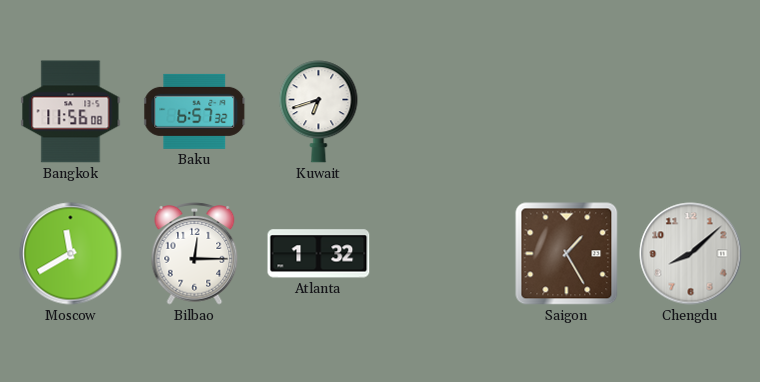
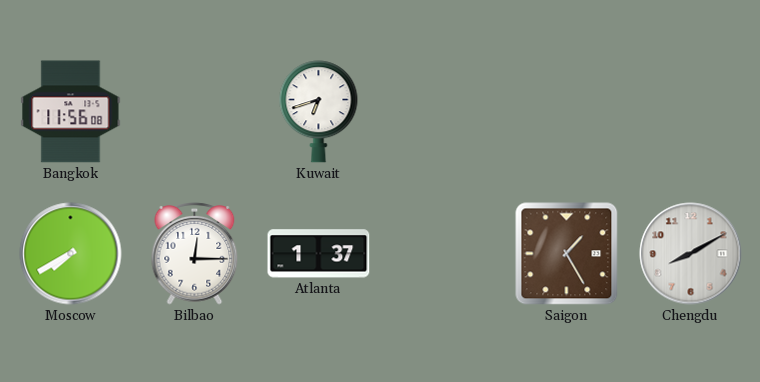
Baku: 6:57 -> none (195, 111)
Moscow: 11:40 -> 7:40 (71, 254)
Atlanta: 1:32 -> 1:37 (319, 254)
Chengdu: 8:08 -> 8:10 (691, 254)
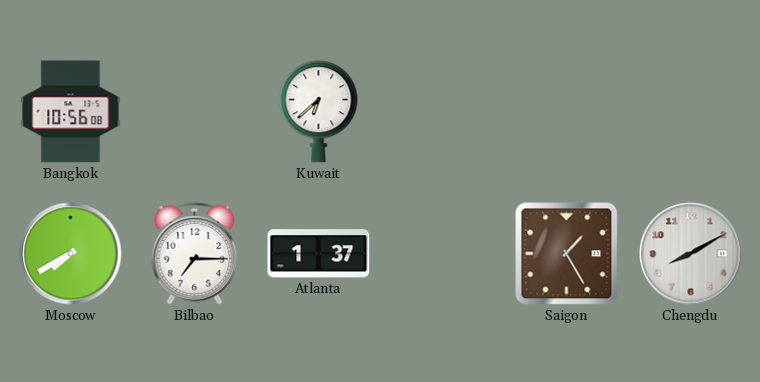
Bangkok: 11:56 -> 10:56 (71, 112)
Kuwait: 6:42 -> 6:38 (319, 112)
Bilbao: 12:15 -> 7:15 (195, 254)
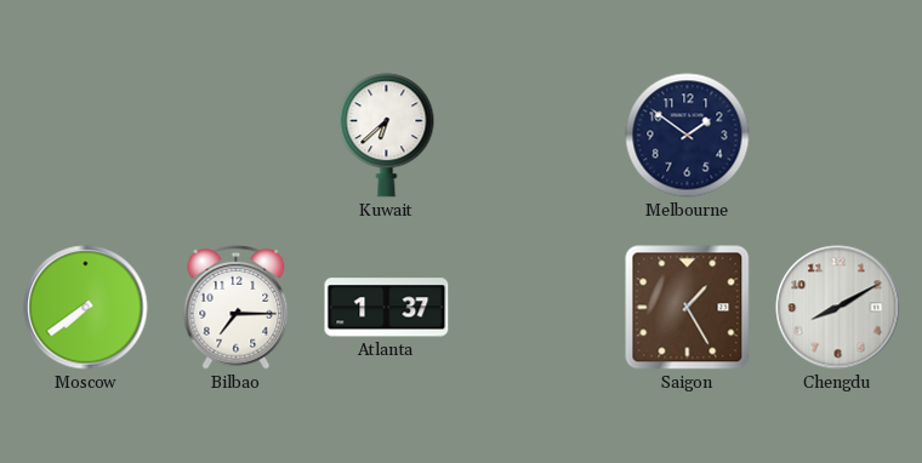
Bangkok: 10:56 -> none (71, 112)
Melbourne: none -> 1:51 (688, 136)
Moscow: 7:40 -> 7:39 (86, 308)
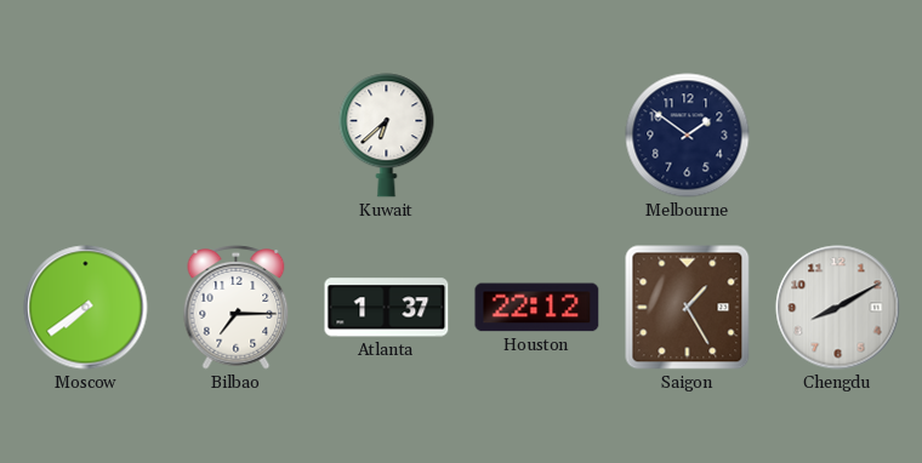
Houston: none -> 22:12 (537, 308)
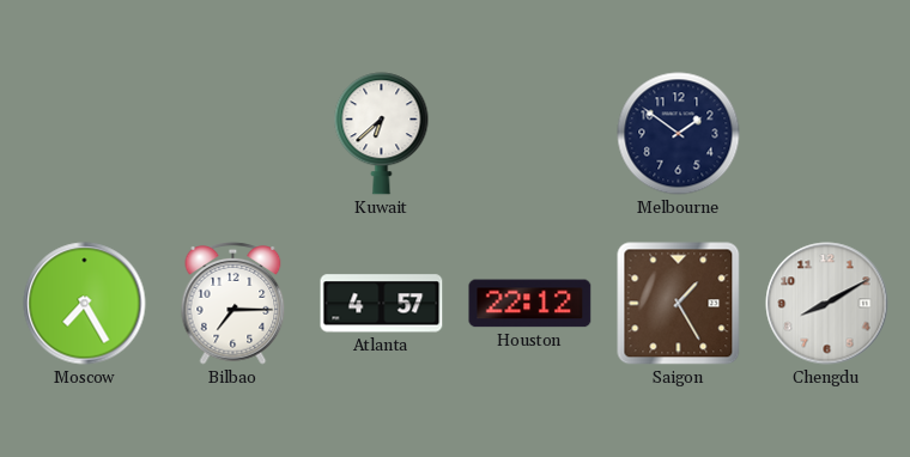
Moscow: 7:39 -> 7:25 (85, 304)
Atlanta: 1:37 -> 4:57 (382, 304)
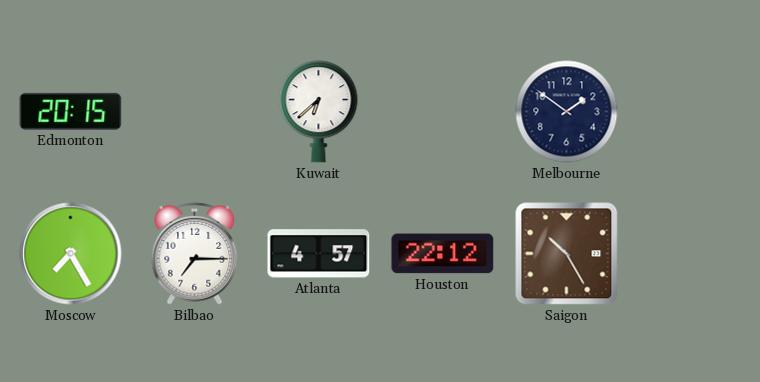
Edmonton: none -> 20:15 (71, 111)
Saigon: 1:25 -> 10:25 (567, 254)
Chengdu: 8:10 -> none (827, 304)
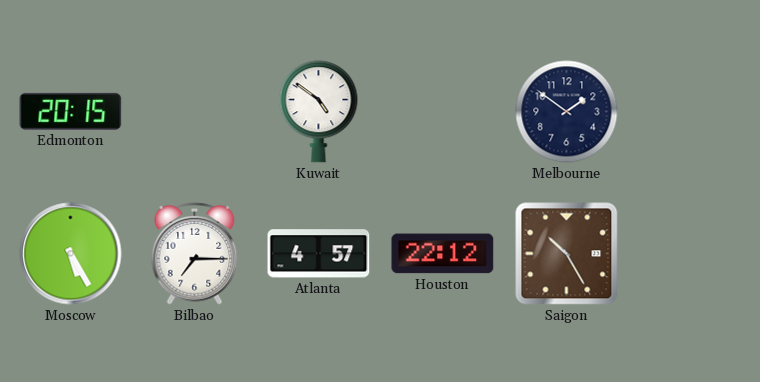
Kuwait: 6:38 -> 4:51 (319, 112)
Moscow: 7:25 -> 5:25 (71, 254)
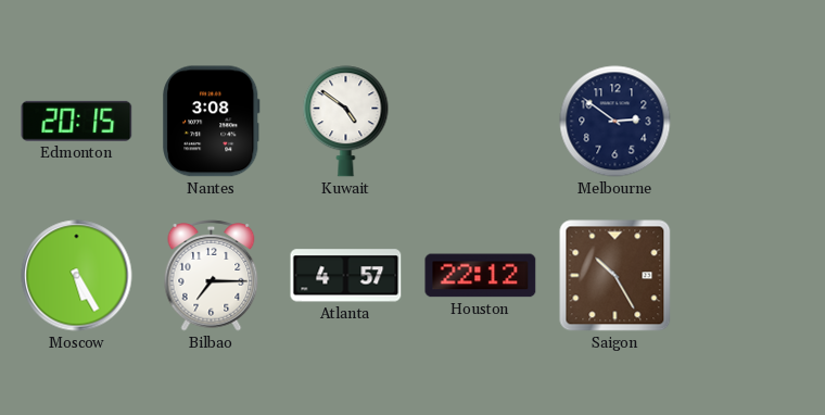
Nantes: none -> 3:08 (212, 122)
Melbourne: 1:51 -> 2:51 (615, 122)
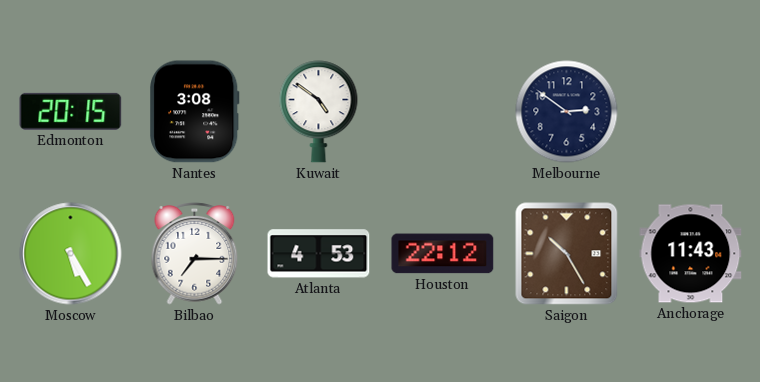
Atlanta: 4:57 -> 4:53 (319, 254)
Anchorage: none -> 11:43 (691, 254)
